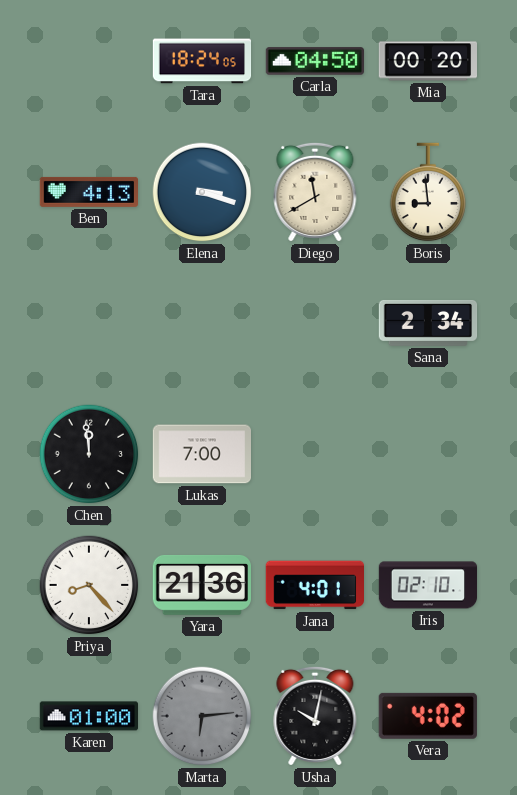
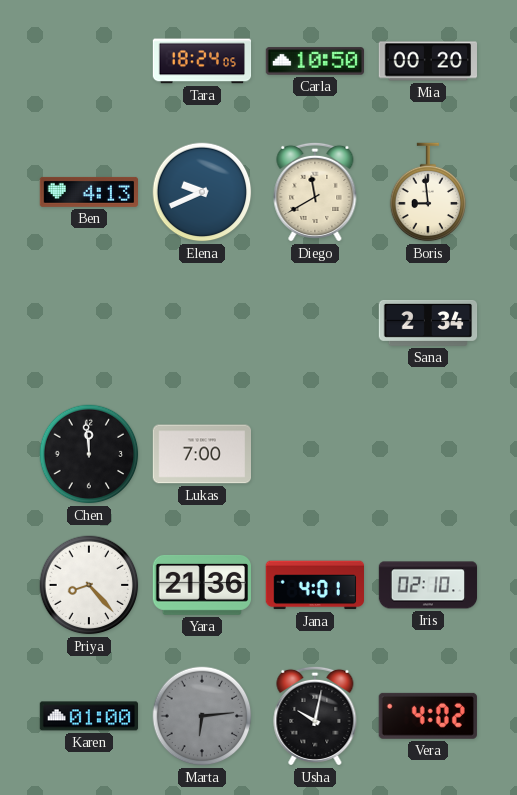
Carla: 04:50 -> 10:50 (315, 61)
Elena: 3:18 -> 9:41 (202, 192)
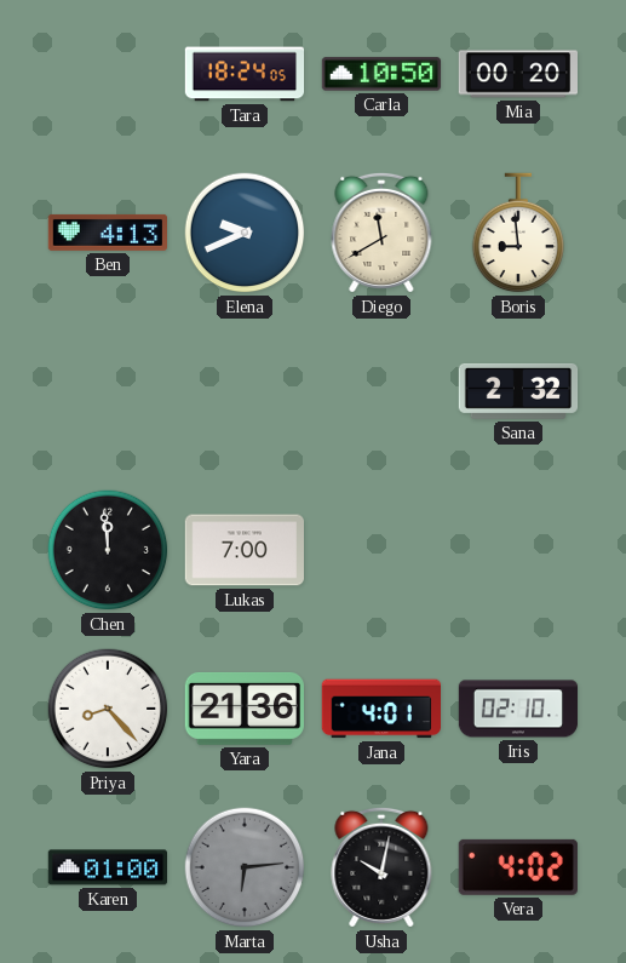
Sana: 2:34 -> 2:32 (518, 391)
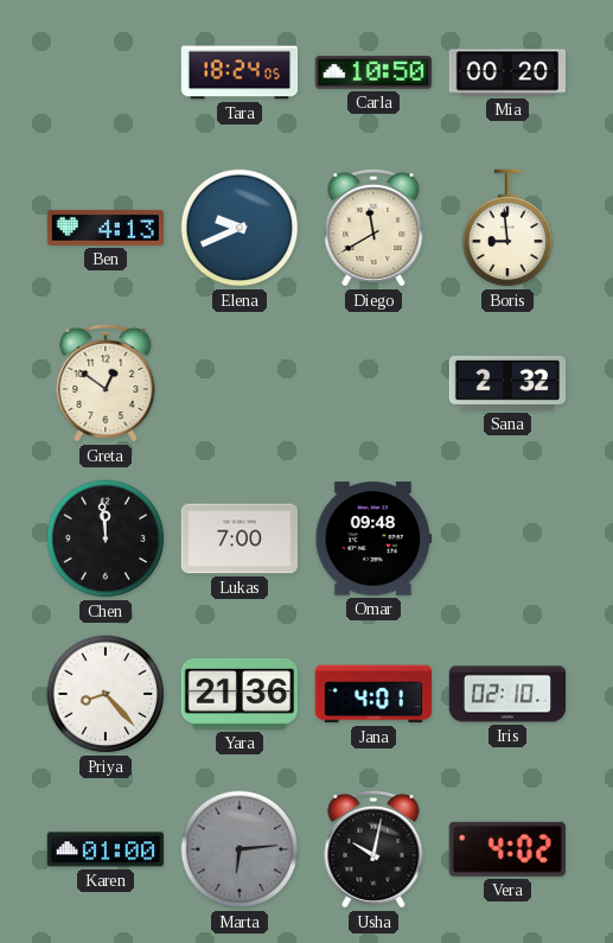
Greta: none -> 12:51 (106, 383)
Omar: none -> 09:48 (372, 540)
